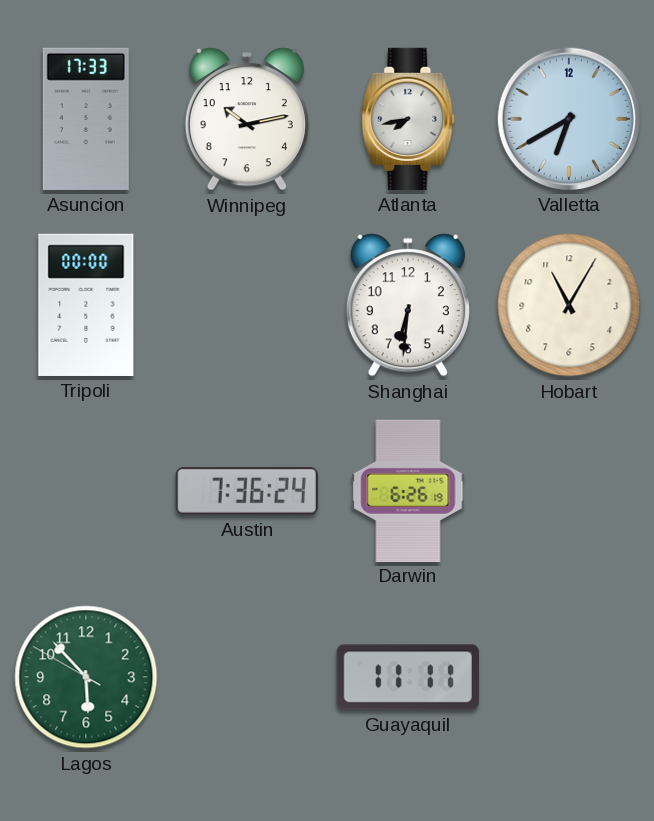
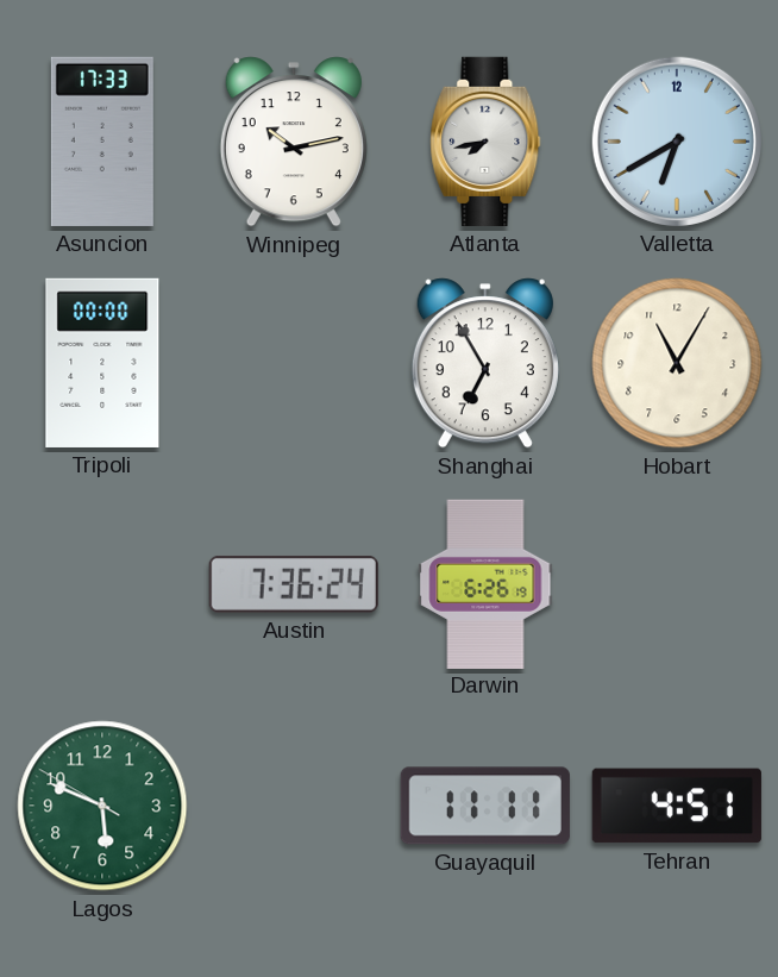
Shanghai: 6:31 -> 6:55 (485, 363)
Lagos: 5:52 -> 5:48 (102, 806)
Tehran: none -> 4:51 (677, 806)
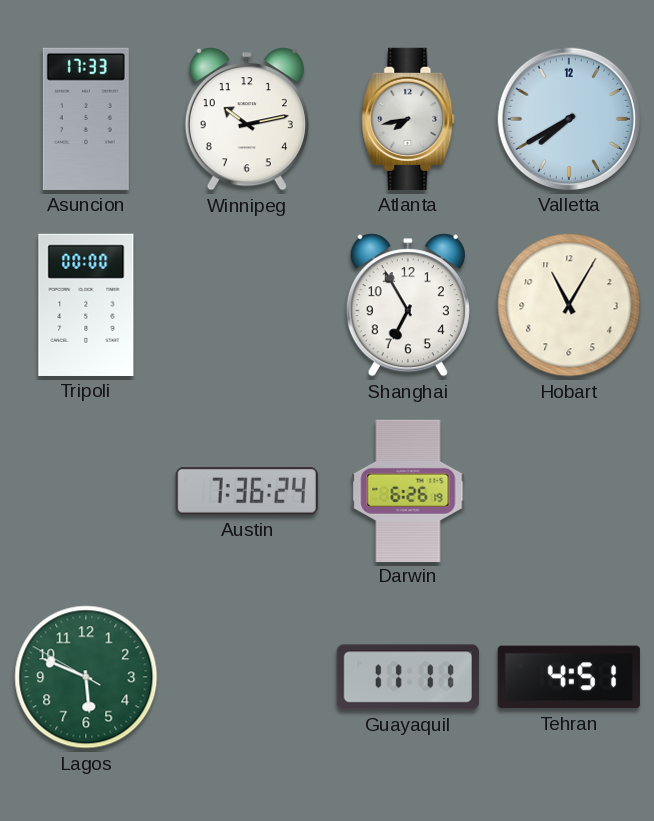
Valletta: 6:40 -> 7:40 (569, 119)
